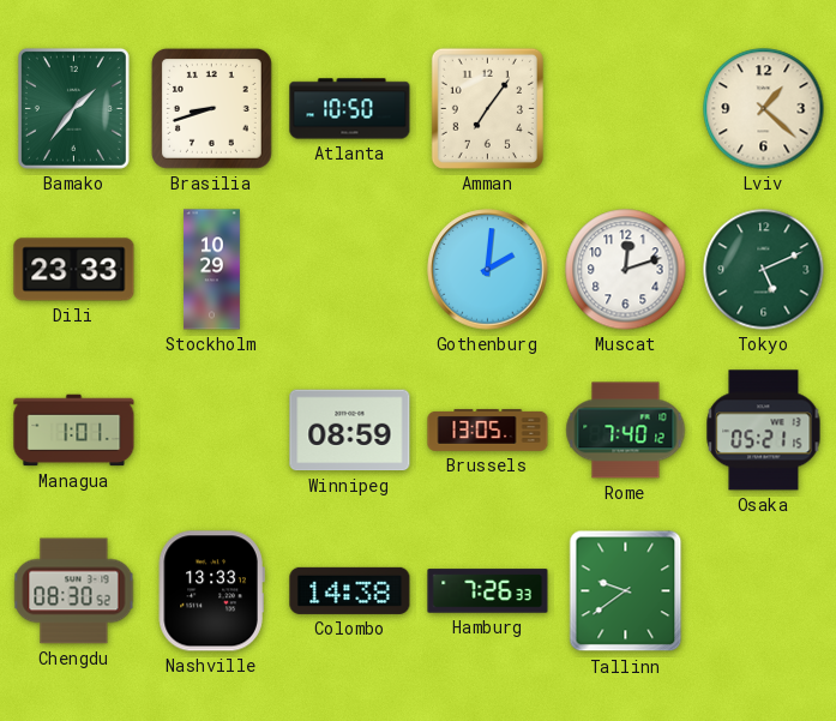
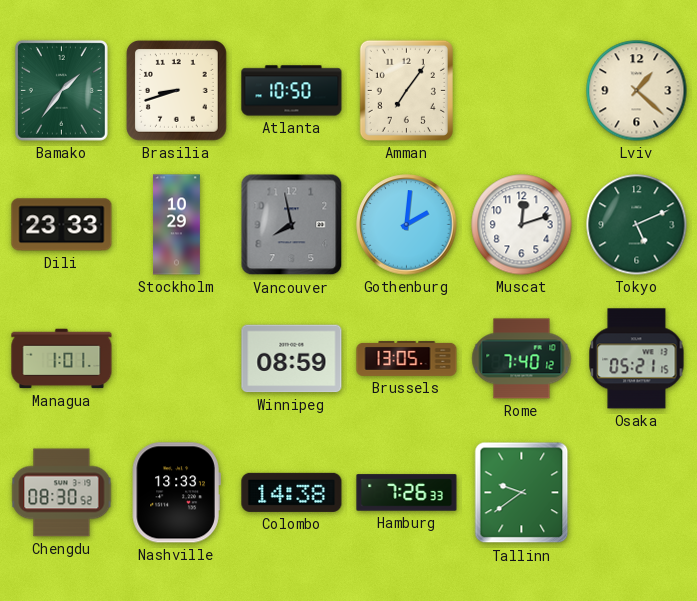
Vancouver: none -> 7:58 (292, 225)
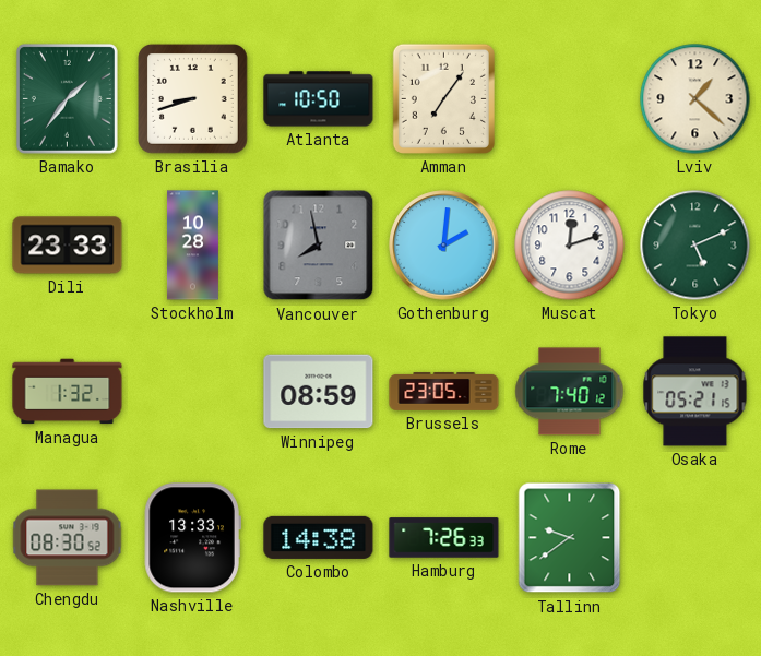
Stockholm: 10:29 -> 10:28 (192, 246)
Managua: 1:01 -> 1:32 (68, 392)
Brussels: 13:05 -> 23:05 (444, 391)
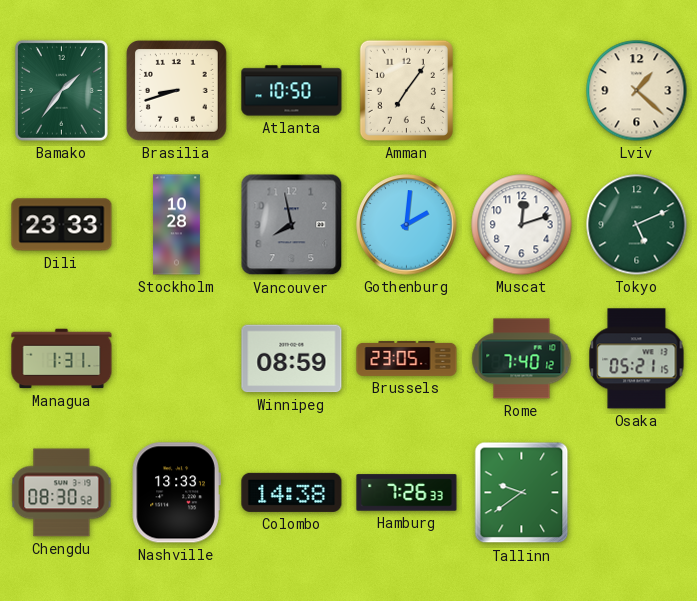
Managua: 1:32 -> 1:31 (62, 359)
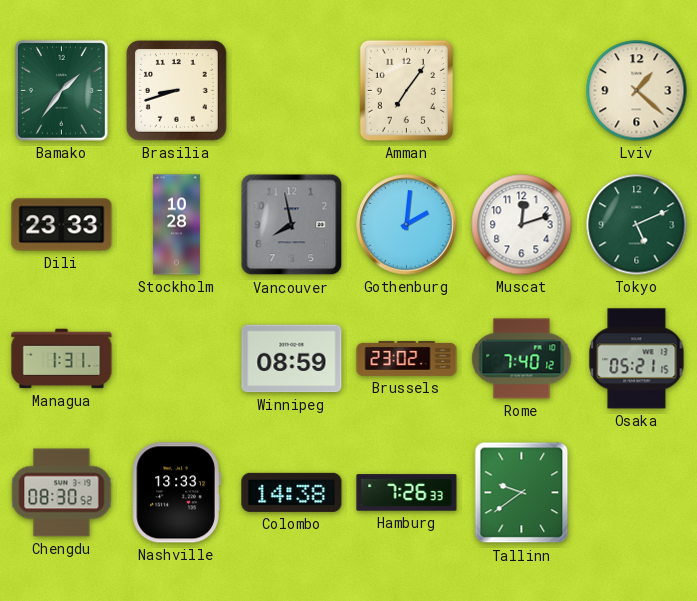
Atlanta: 10:50 -> none (292, 91)
Brussels: 23:05 -> 23:02 (407, 358)
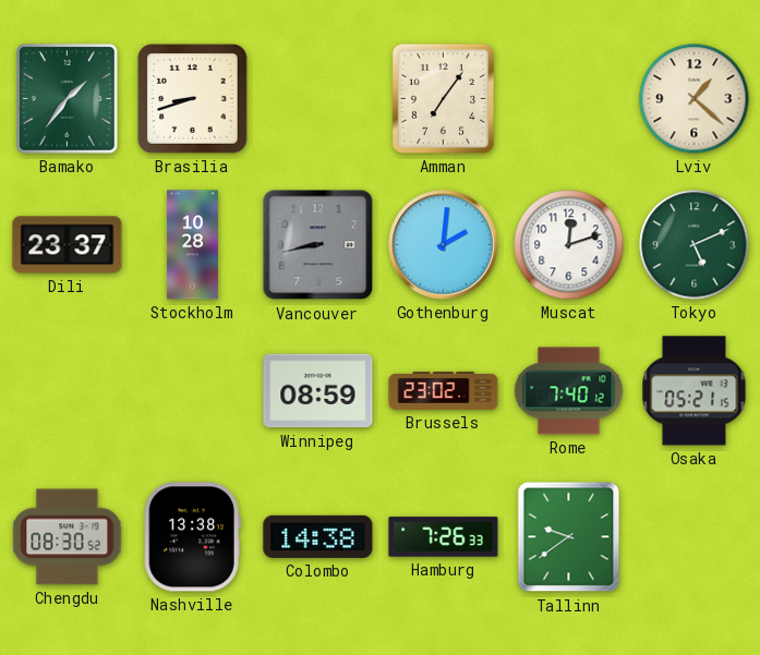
Dili: 23:33 -> 23:37 (68, 245)
Vancouver: 7:58 -> 8:43 (318, 245)
Managua: 1:31 -> none (62, 359)
Nashville: 13:33 -> 13:38 (192, 537)
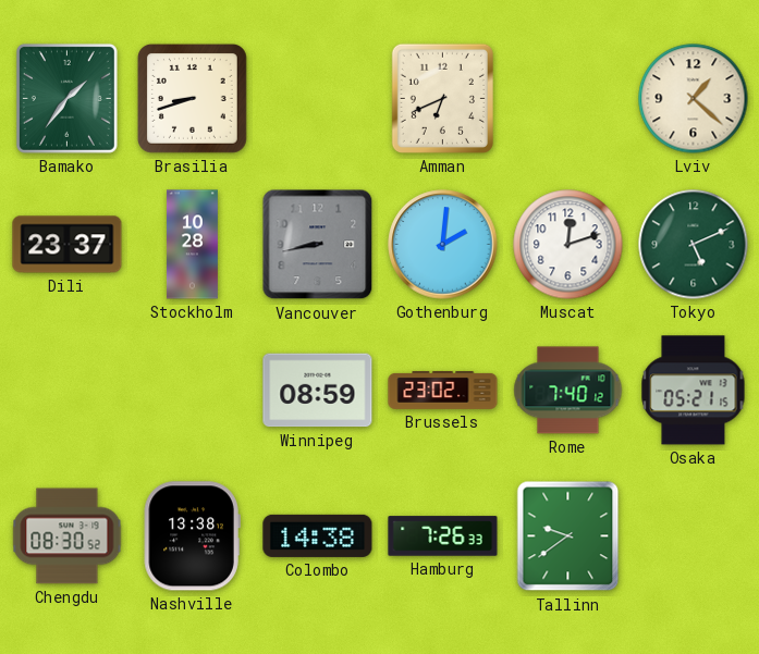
Amman: 7:06 -> 6:41 (442, 98)
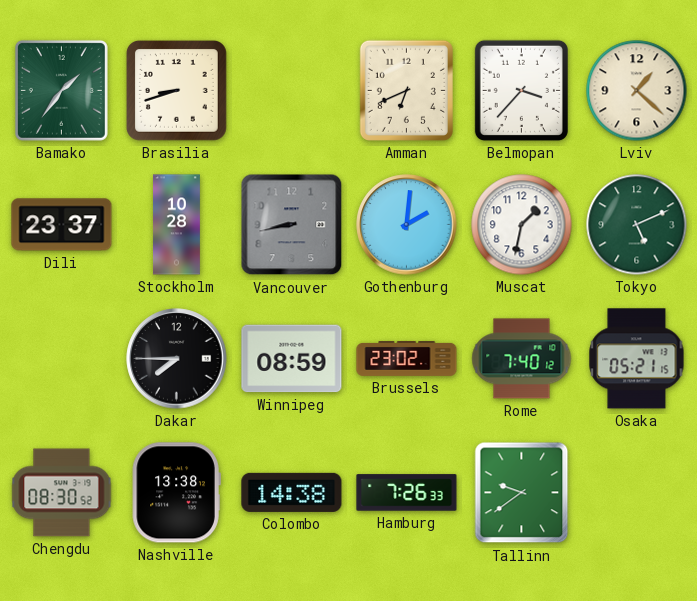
Belmopan: none -> 3:37 (521, 90)
Muscat: 12:12 -> 1:32 (522, 225)
Dakar: none -> 7:45 (177, 359)
